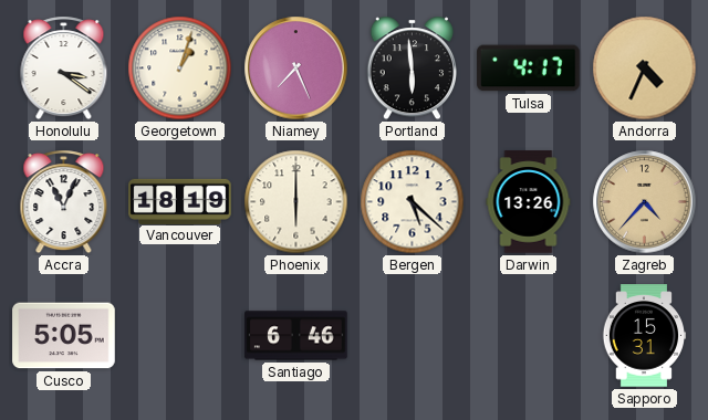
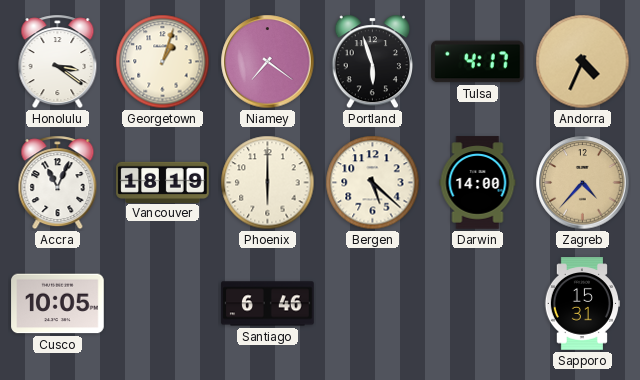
Niamey: 7:26 -> 7:21 (268, 62)
Portland: 5:59 -> 5:57 (372, 62)
Darwin: 13:26 -> 14:00 (478, 183)
Cusco: 5:05 -> 10:05 (58, 304)
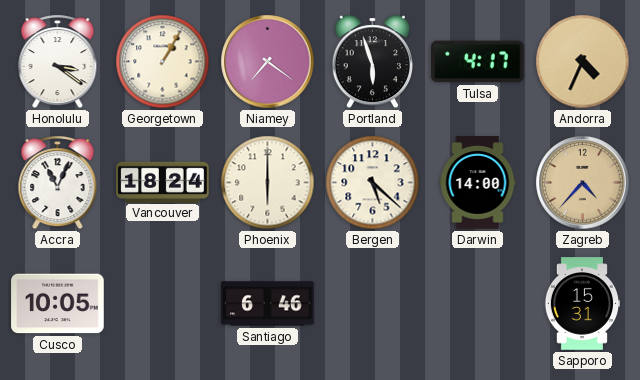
Georgetown: 1:03 -> 1:05 (163, 62)
Vancouver: 18:19 -> 18:24 (163, 182)
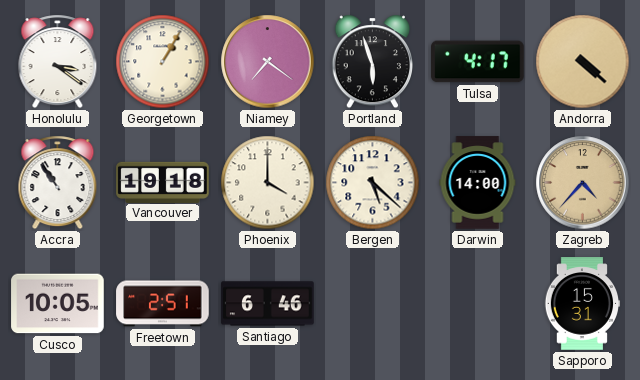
Andorra: 4:34 -> 4:22 (583, 62)
Accra: 11:04 -> 10:54 (58, 183)
Vancouver: 18:24 -> 19:18 (163, 182)
Phoenix: 6:00 -> 4:00 (268, 183)
Freetown: none -> 2:51 (163, 304)
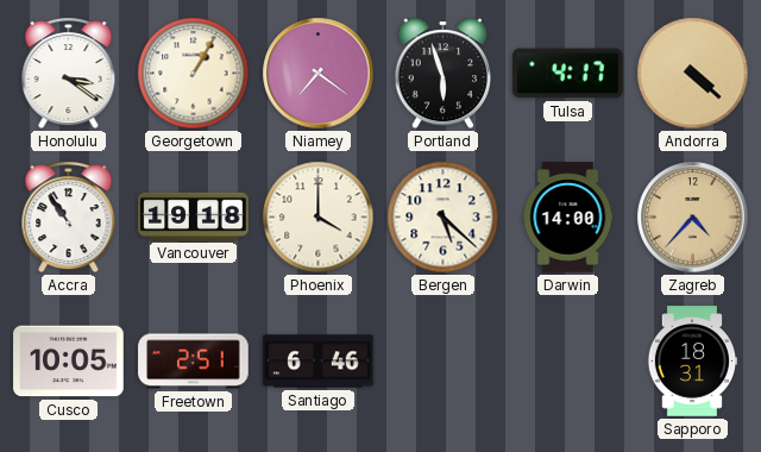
Sapporo: 15:31 -> 18:31 (692, 362)
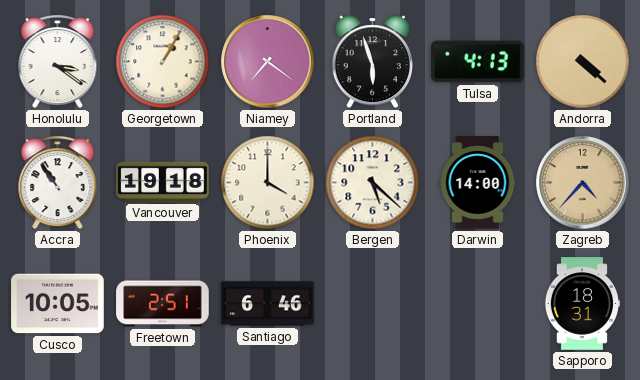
Tulsa: 4:17 -> 4:13 (478, 62)
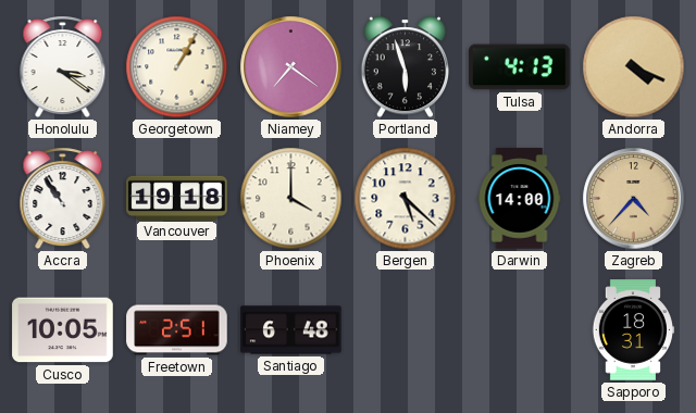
Andorra: 4:22 -> 4:19 (634, 67)
Santiago: 6:46 -> 6:48 (291, 330)
